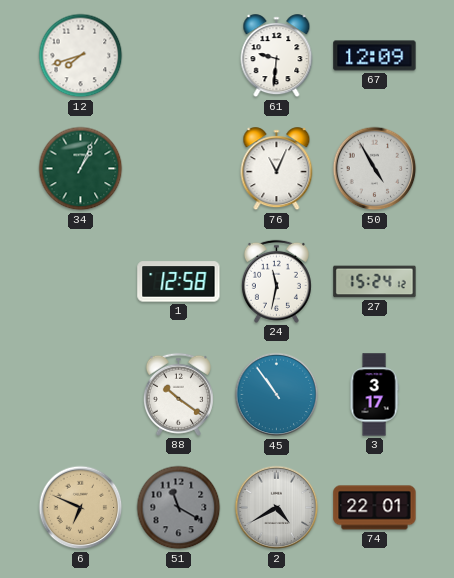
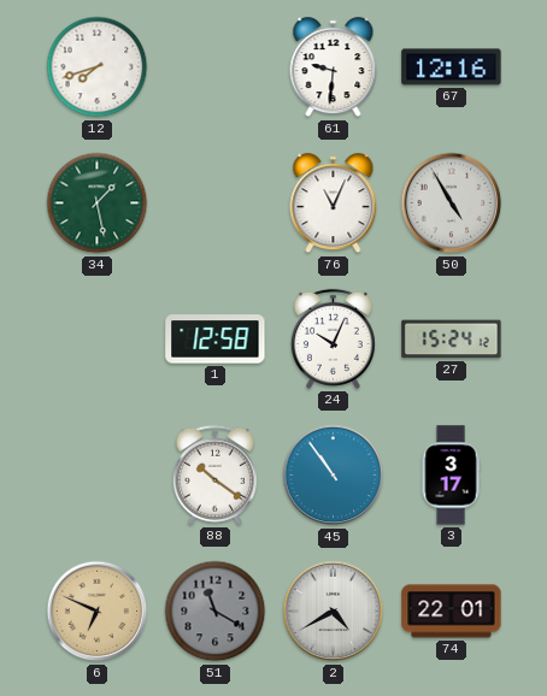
67: 12:09 -> 12:16 (452, 67)
34: 1:04 -> 1:28 (98, 204)
24: 11:32 -> 10:04 (333, 338)
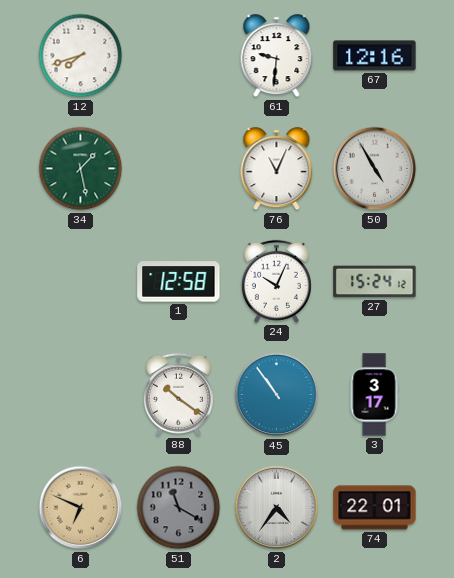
2: 4:40 -> 4:36 (277, 508)
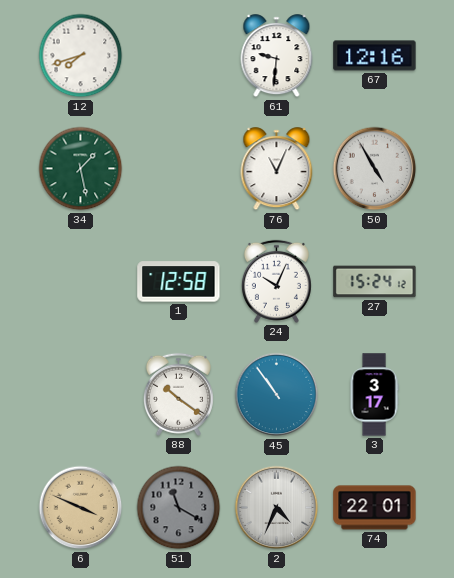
6: 6:49 -> 3:49 (81, 508)
2: 4:36 -> 4:34 (277, 508)
